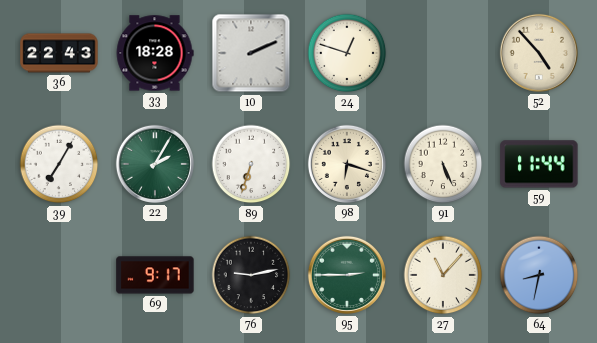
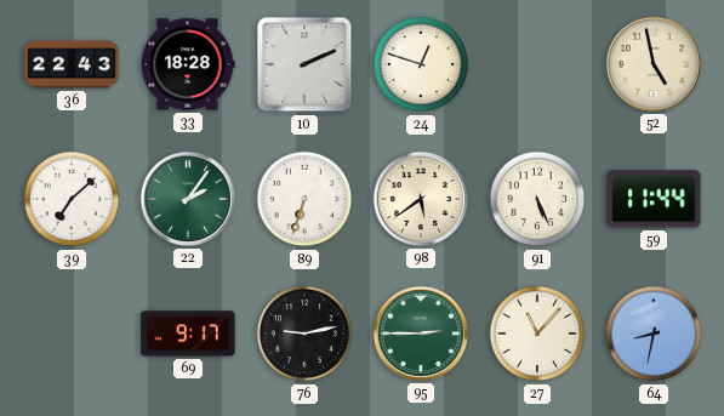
52: 4:53 -> 4:58 (654, 64)
39: 7:05 -> 7:08 (72, 199)
22: 2:05 -> 2:06 (188, 199)
98: 6:18 -> 5:39 (421, 199)
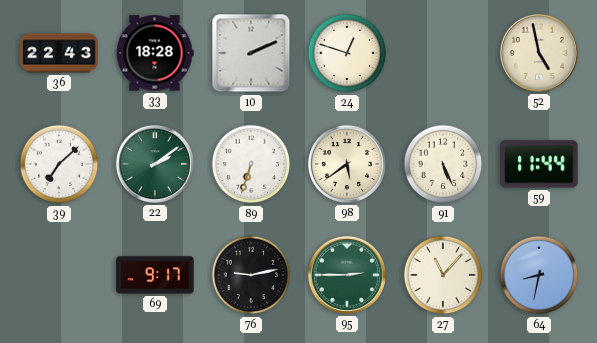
22: 2:06 -> 2:09 (155, 164)
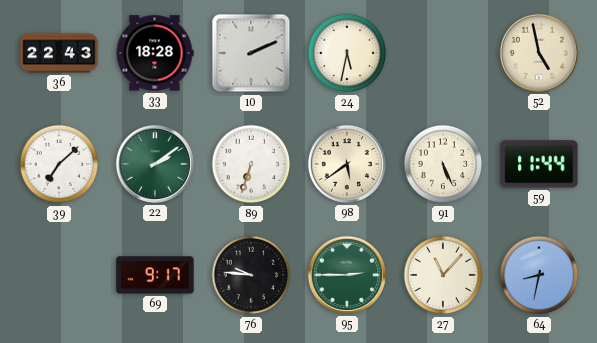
24: 12:48 -> 5:32 (347, 53)
76: 9:13 -> 9:46 (251, 275)
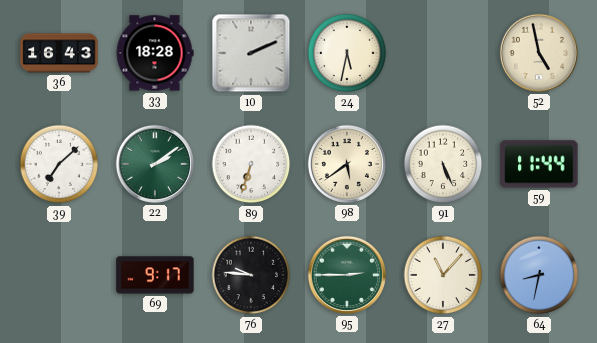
36: 22:43 -> 16:43 (59, 53)
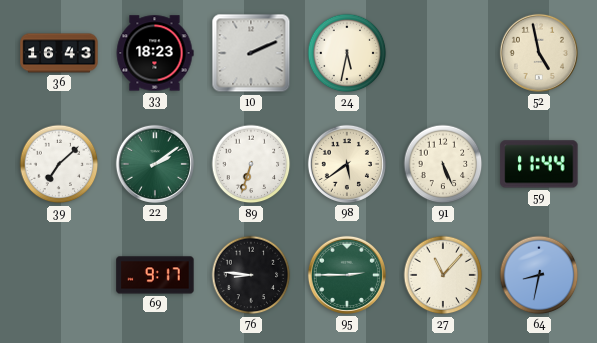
33: 18:28 -> 18:23 (155, 53)
76: 9:46 -> 8:46 (251, 275)
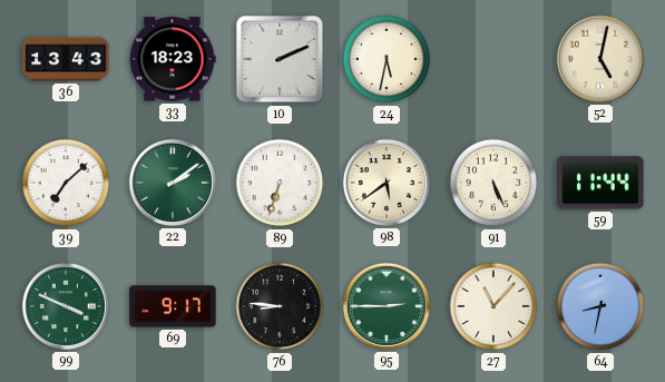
36: 16:43 -> 13:43 (66, 59)
52: 4:58 -> 5:02 (600, 59)
99: none -> 3:49 (66, 306)
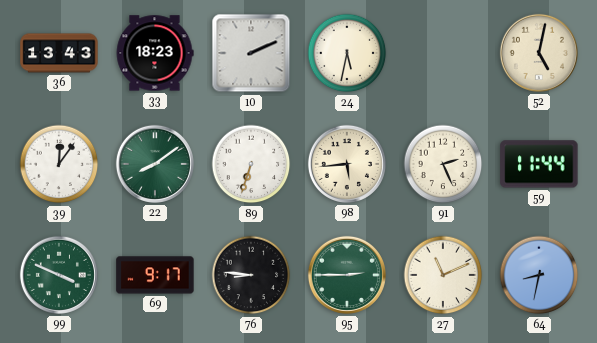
39: 7:08 -> 12:06 (59, 164)
22: 2:09 -> 8:09 (155, 164)
98: 5:39 -> 5:44 (347, 164)
91: 5:26 -> 2:26 (443, 164)
27: 11:07 -> 11:11 (443, 275)
